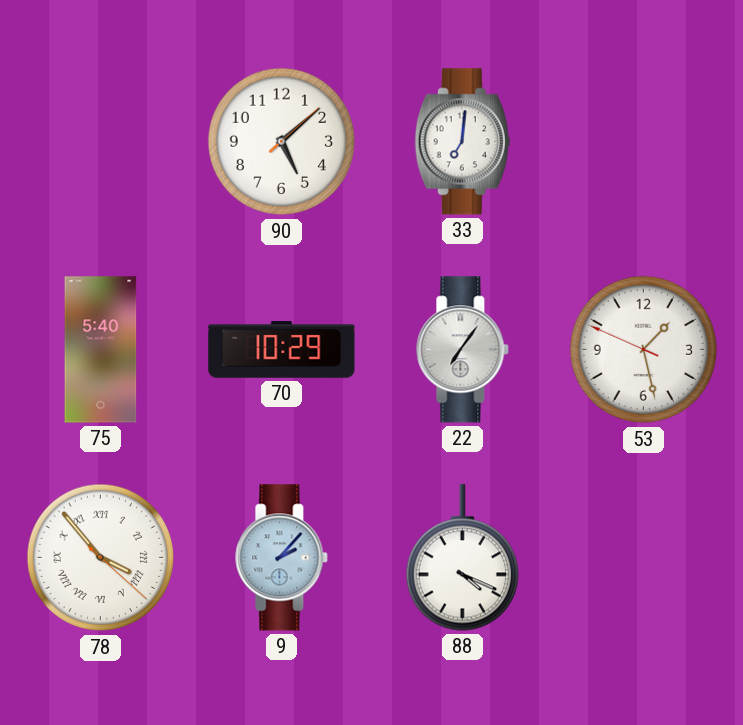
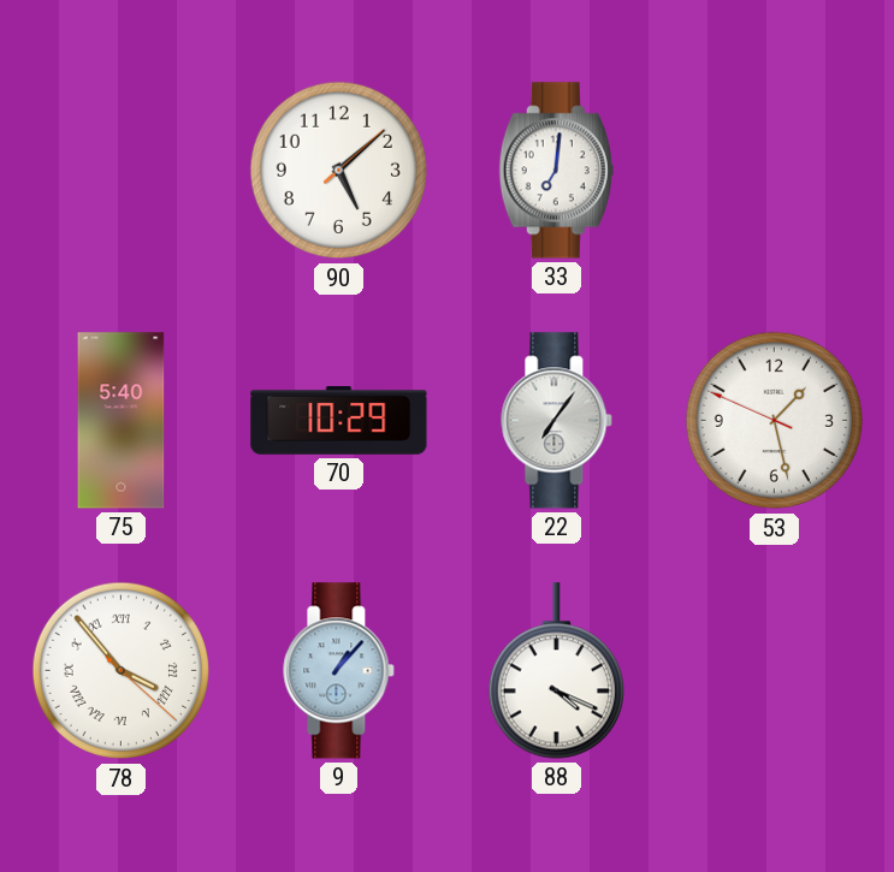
9: 2:07 -> 1:07 (339, 671)
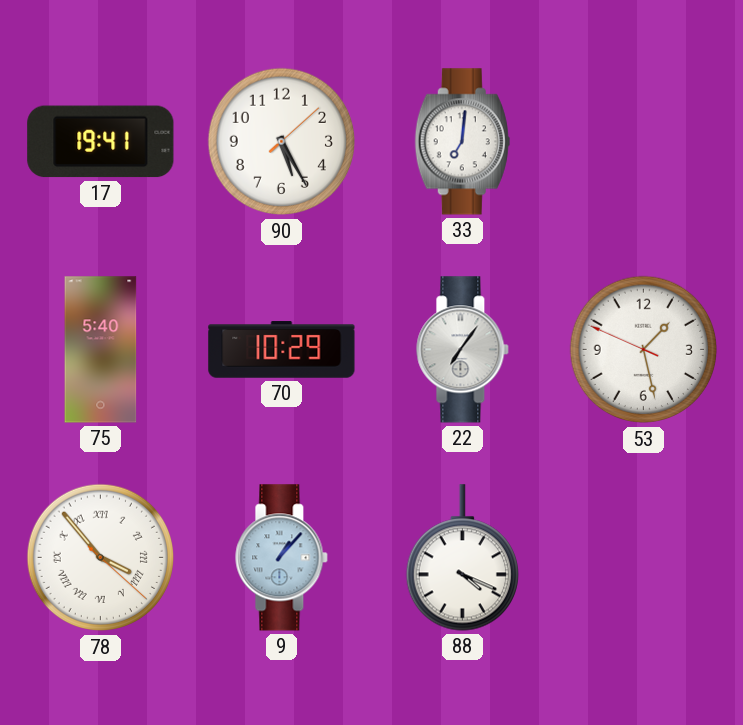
17: none -> 19:41 (101, 142)
90: 5:08 -> 5:25 (281, 142)
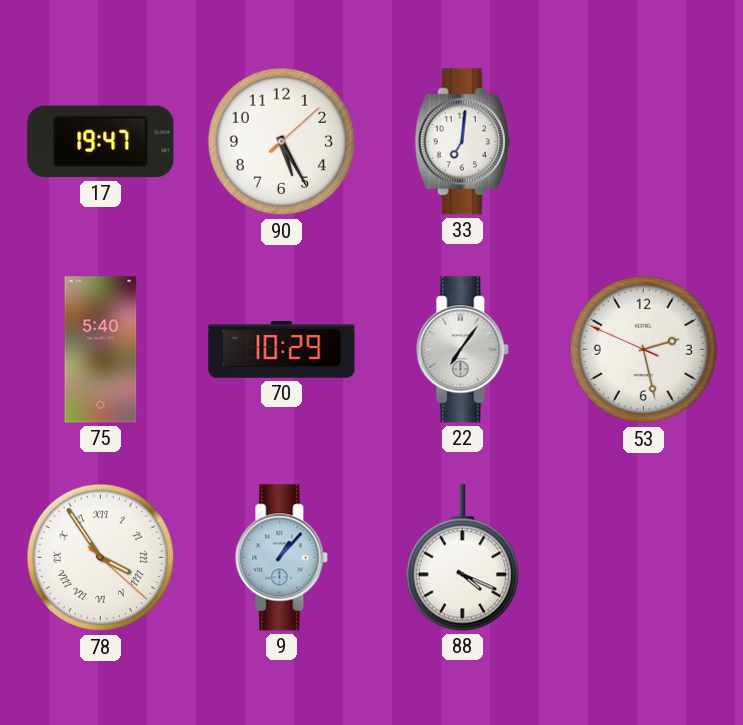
17: 19:41 -> 19:47 (101, 142)
53: 1:27 -> 2:27 (643, 350)
78: 3:53 -> 3:54 (100, 558)
